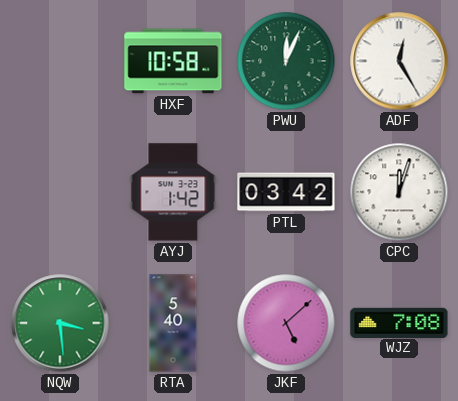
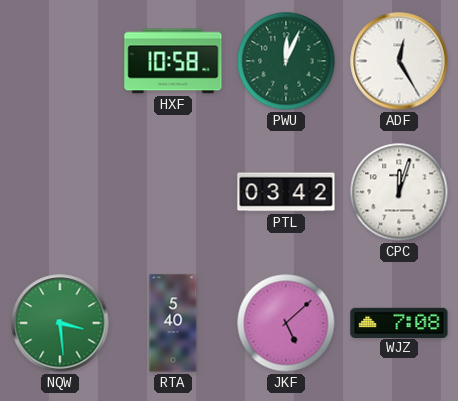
AYJ: 1:42 -> none (173, 192)
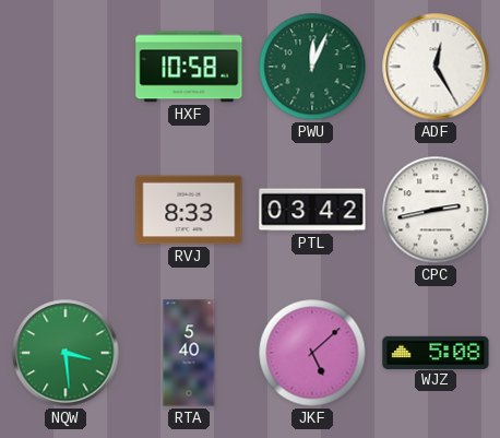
RVJ: none -> 8:33 (189, 210)
CPC: 12:03 -> 2:43 (436, 210)
WJZ: 7:08 -> 5:08 (436, 352)
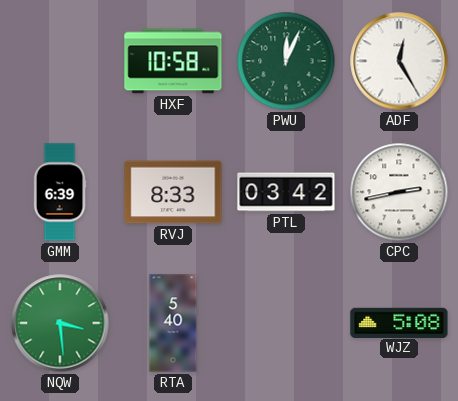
GMM: none -> 6:39 (60, 192)
JKF: 5:08 -> none (312, 353)
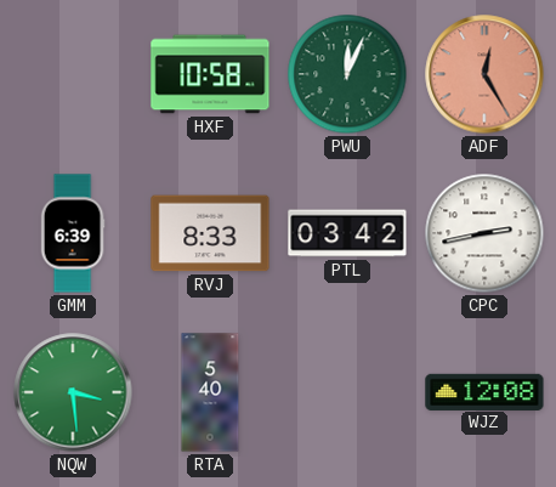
ADF dial: white -> salmon (484, 74)
WJZ: 5:08 -> 12:08 (484, 391)
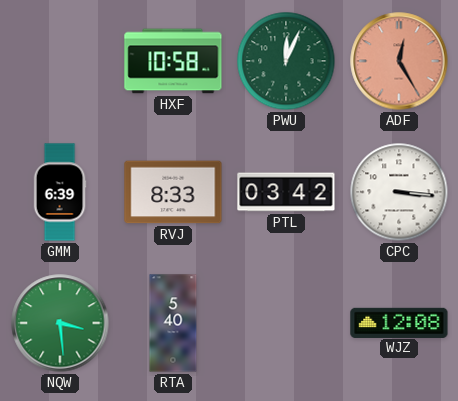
CPC: 2:43 -> 3:16 (399, 192)
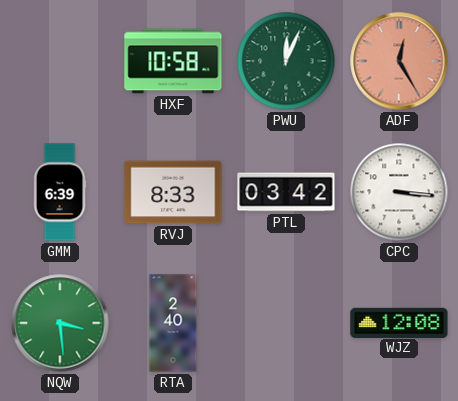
RTA: 5:40 -> 2:40 (173, 323)
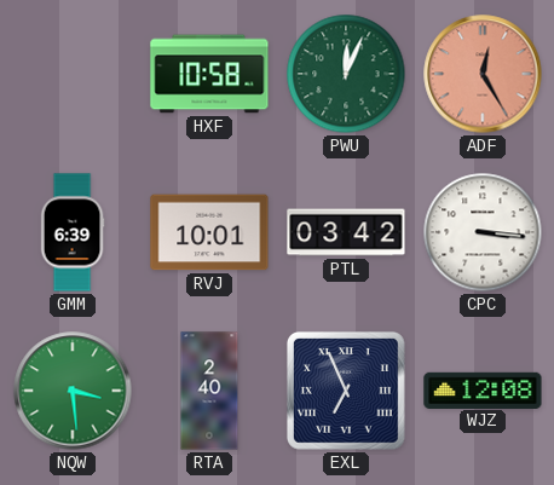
RVJ: 8:33 -> 10:01 (209, 232)
EXL: none -> 6:56 (346, 391)
